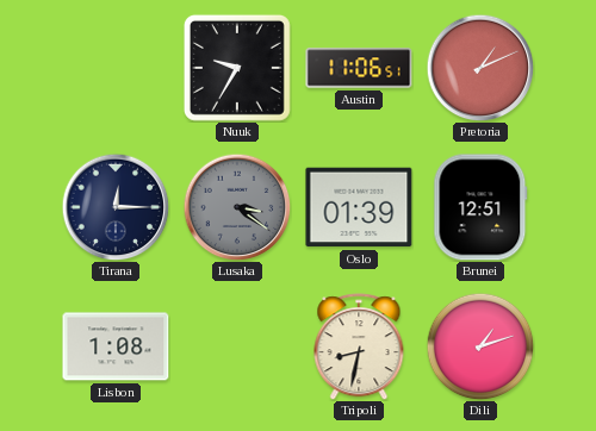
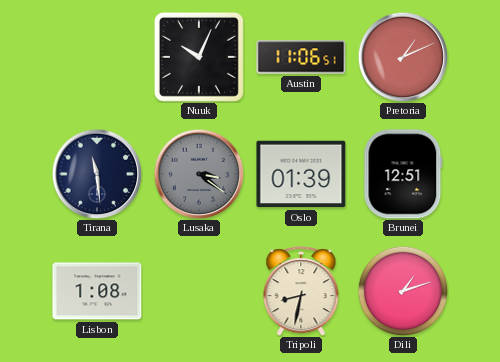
Nuuk: 9:35 -> 10:04 (199, 57)
Tirana: 12:15 -> 11:29 (97, 174)
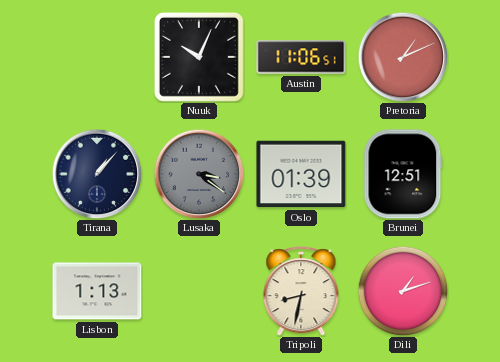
Tirana: 11:29 -> 1:07 (97, 174)
Lisbon: 1:08 -> 1:13 (97, 291)
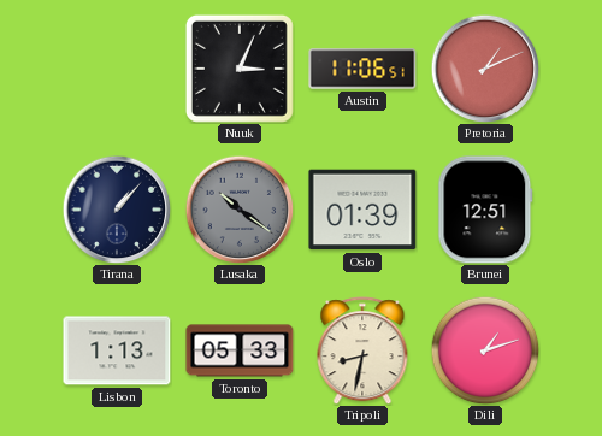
Nuuk: 10:04 -> 3:04 (240, 69)
Lusaka: 3:21 -> 10:21 (240, 210)
Toronto: none -> 05:33 (240, 350)
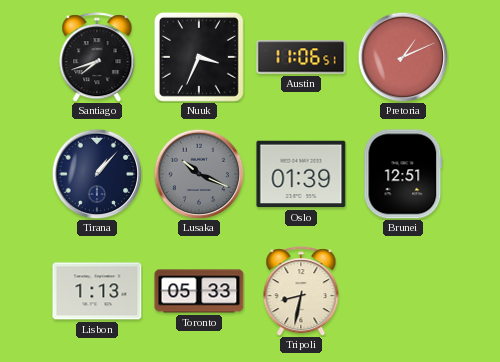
Santiago: none -> 7:42 (97, 57)
Nuuk: 3:04 -> 3:34 (199, 57)
Lusaka: 10:21 -> 10:19 (199, 174)
Dili: 1:12 -> none (485, 350)
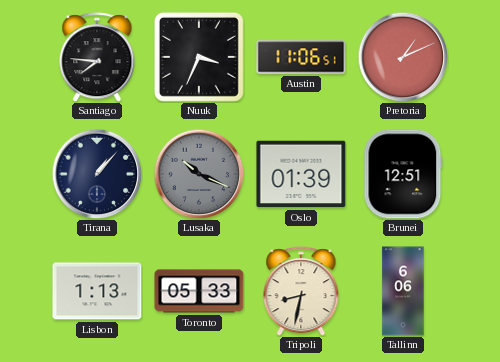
Santiago: 7:42 -> 7:46 (97, 57)
Tallinn: none -> 6:06 (403, 291)
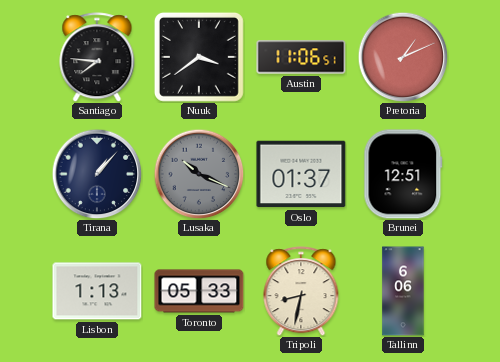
Nuuk: 3:34 -> 3:39 (199, 57)
Oslo: 01:39 -> 01:37 (301, 174)
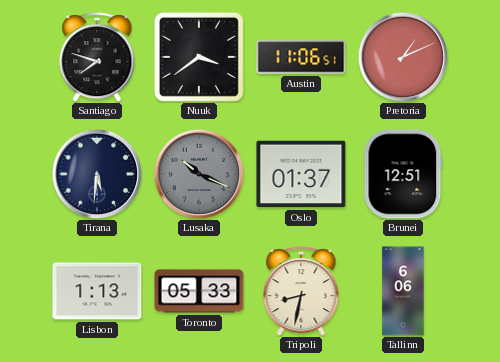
Santiago: 7:46 -> 7:48 (97, 57)
Tirana: 1:07 -> 5:31 (97, 174)
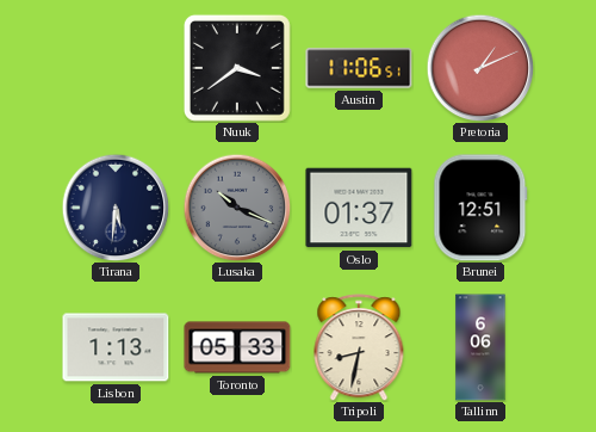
Santiago: 7:48 -> none (97, 57)
